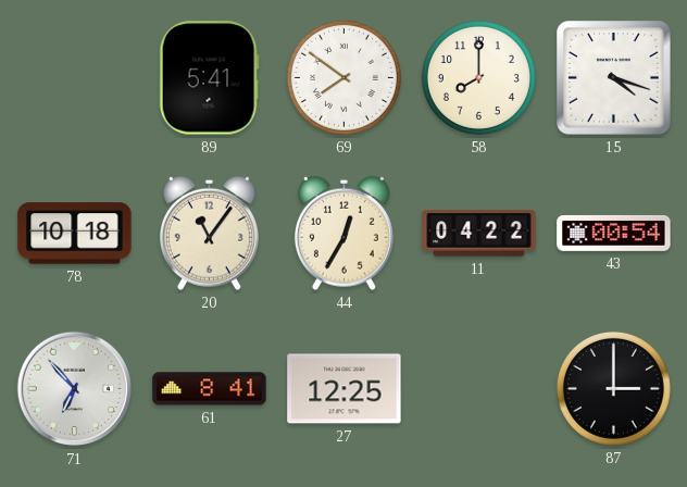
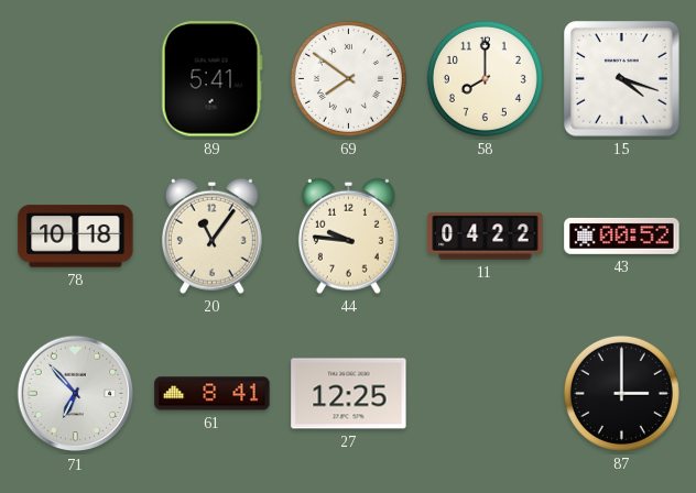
44: 12:35 -> 9:46 (348, 235)
43: 00:54 -> 00:52 (622, 235)
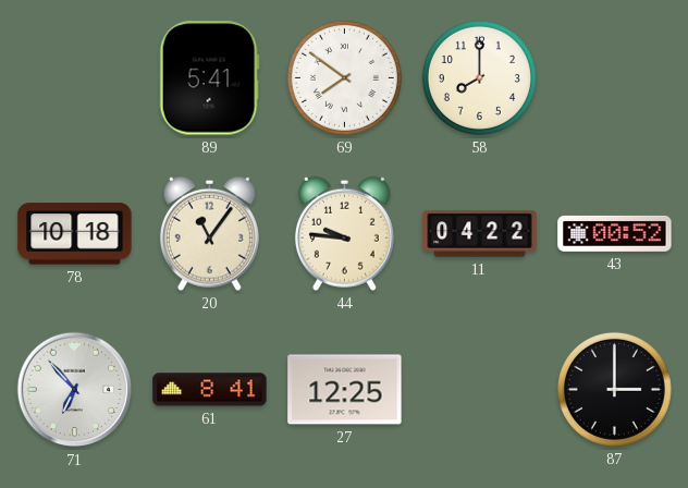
15: 4:18 -> none (622, 79)
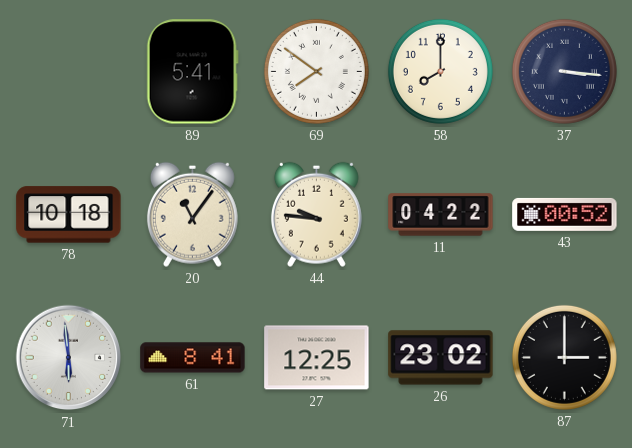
37: none -> 3:16 (564, 71)
71: 6:53 -> 5:59 (69, 358)
26: none -> 23:02 (441, 358)
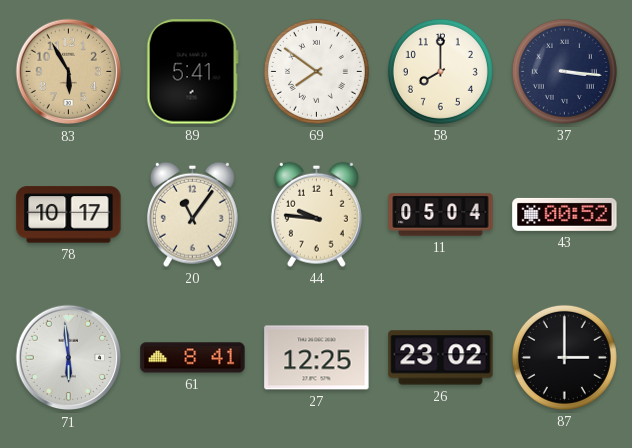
83: none -> 5:55 (69, 72)
78: 10:18 -> 10:17 (69, 215)
11: 04:22 -> 05:04 (441, 215)
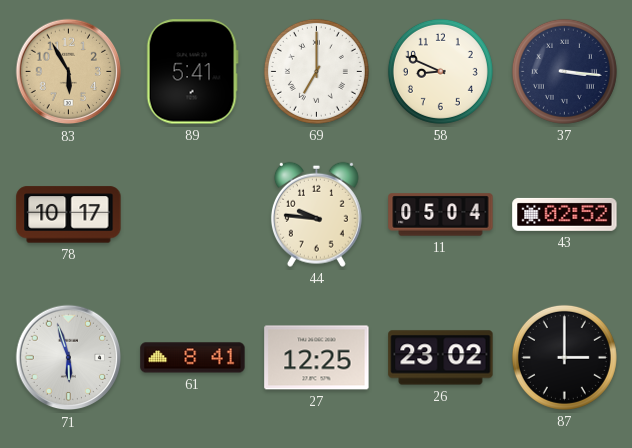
69: 7:51 -> 7:00 (316, 71)
58: 8:00 -> 8:49 (440, 71)
20: 11:06 -> none (192, 214)
43: 00:52 -> 02:52 (565, 214)
71: 5:59 -> 5:57 (69, 358)
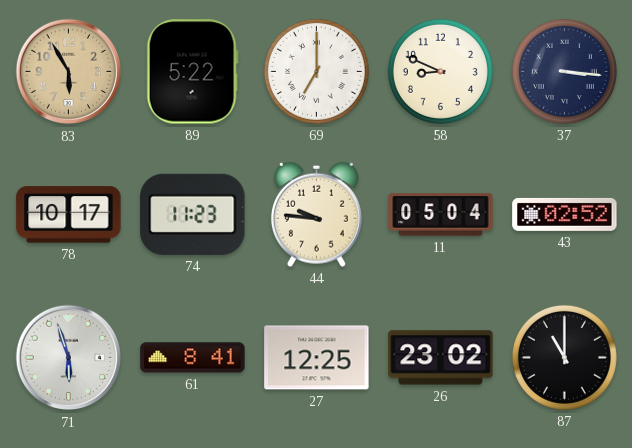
89: 5:41 -> 5:22 (192, 72)
74: none -> 11:23 (193, 214)
87: 3:00 -> 11:00 (564, 357)
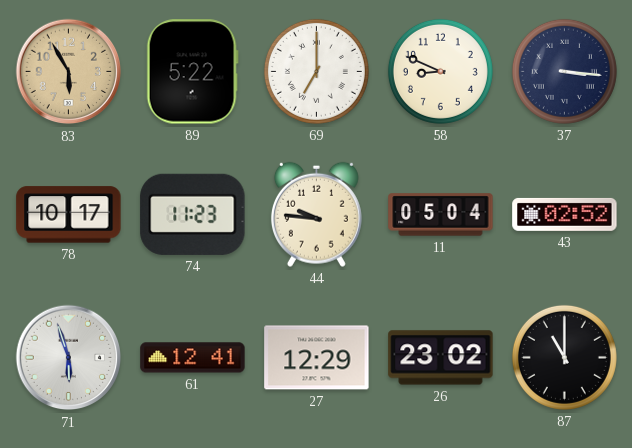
61: 8:41 -> 12:41 (193, 358)
27: 12:25 -> 12:29 (317, 358)
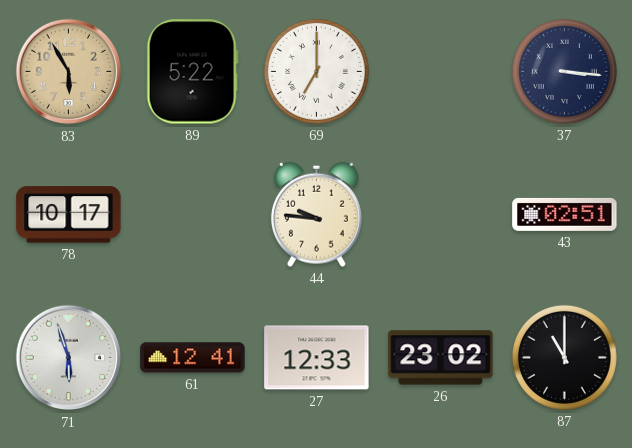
58: 8:49 -> none (440, 71)
74: 11:23 -> none (193, 214)
11: 05:04 -> none (441, 215)
43: 02:52 -> 02:51 (565, 214)
27: 12:29 -> 12:33 (317, 358)
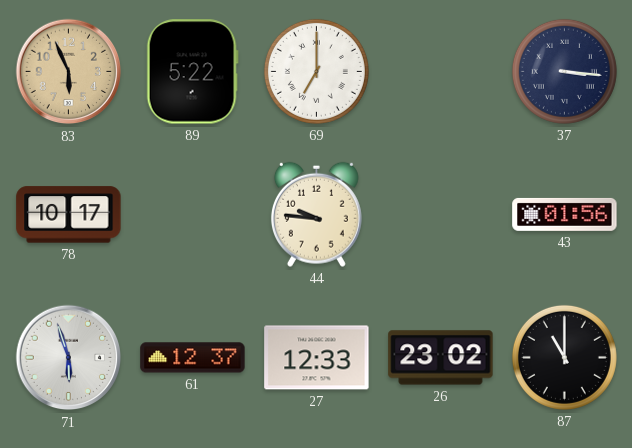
83: 5:55 -> 5:56 (69, 72)
43: 02:51 -> 01:56 (565, 214)
61: 12:41 -> 12:37 (193, 358)
